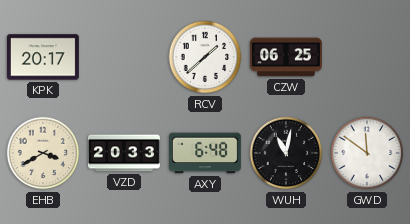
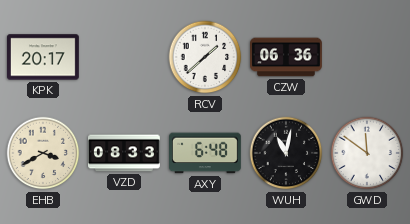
CZW: 06:25 -> 06:36 (287, 57)
VZD: 20:33 -> 08:33 (125, 153)
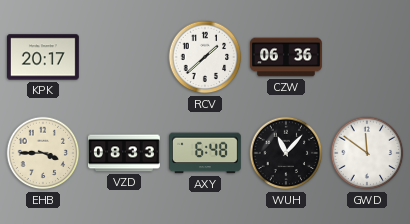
EHB: 3:40 -> 3:45 (43, 153)
WUH: 11:02 -> 11:07 (286, 153)
